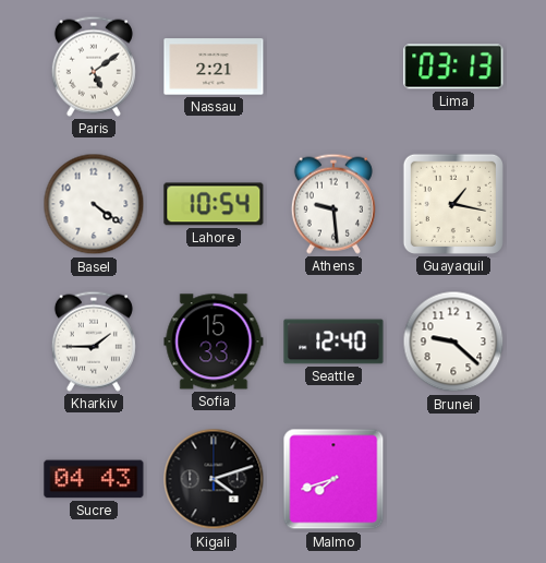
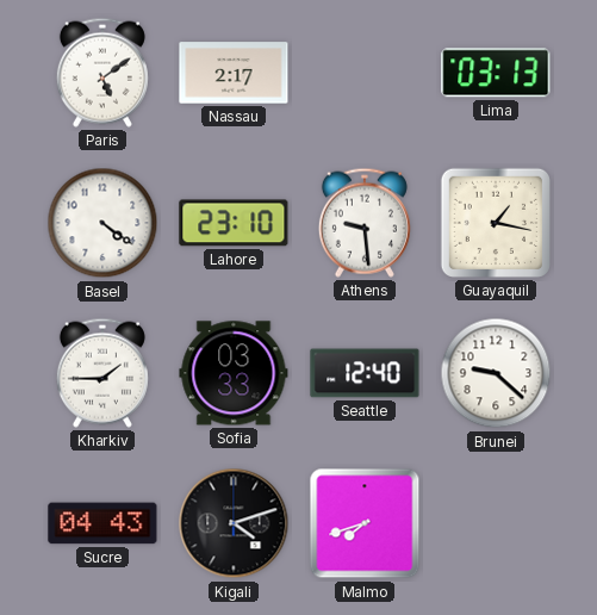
Nassau: 2:21 -> 2:17 (234, 73)
Lahore: 10:54 -> 23:10 (234, 223)
Sofia: 15:33 -> 03:33 (234, 373)
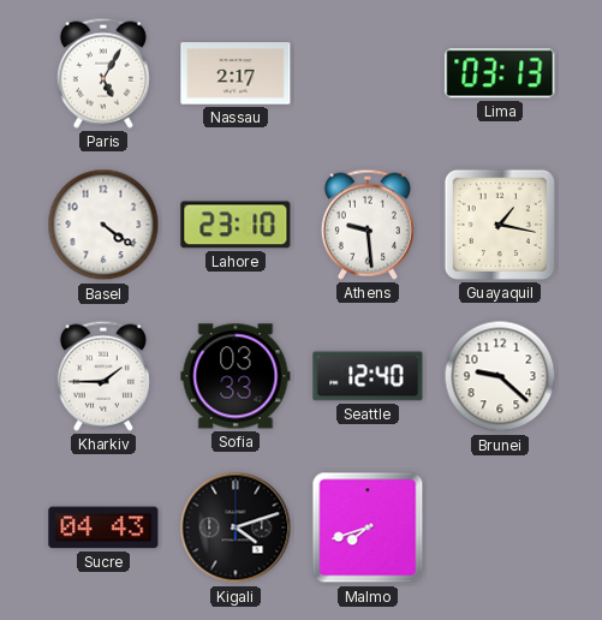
Paris: 5:09 -> 5:05 (103, 73)
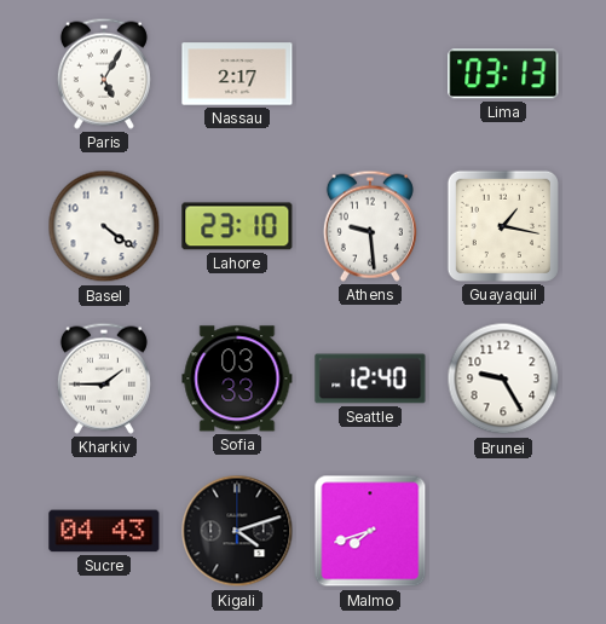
Brunei: 9:22 -> 9:25 (503, 379)
